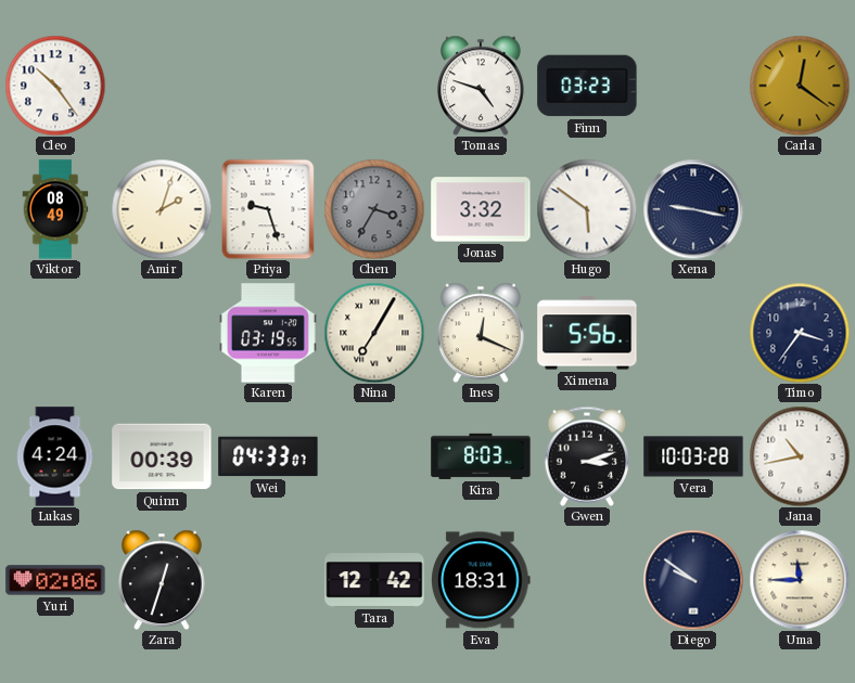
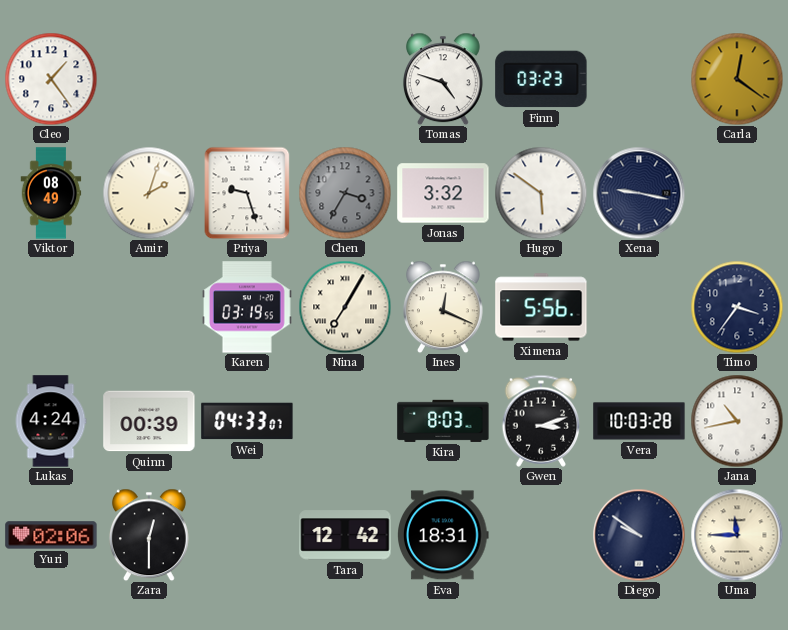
Cleo: 10:24 -> 1:24 (51, 79)
Zara: 12:33 -> 12:30 (149, 535)
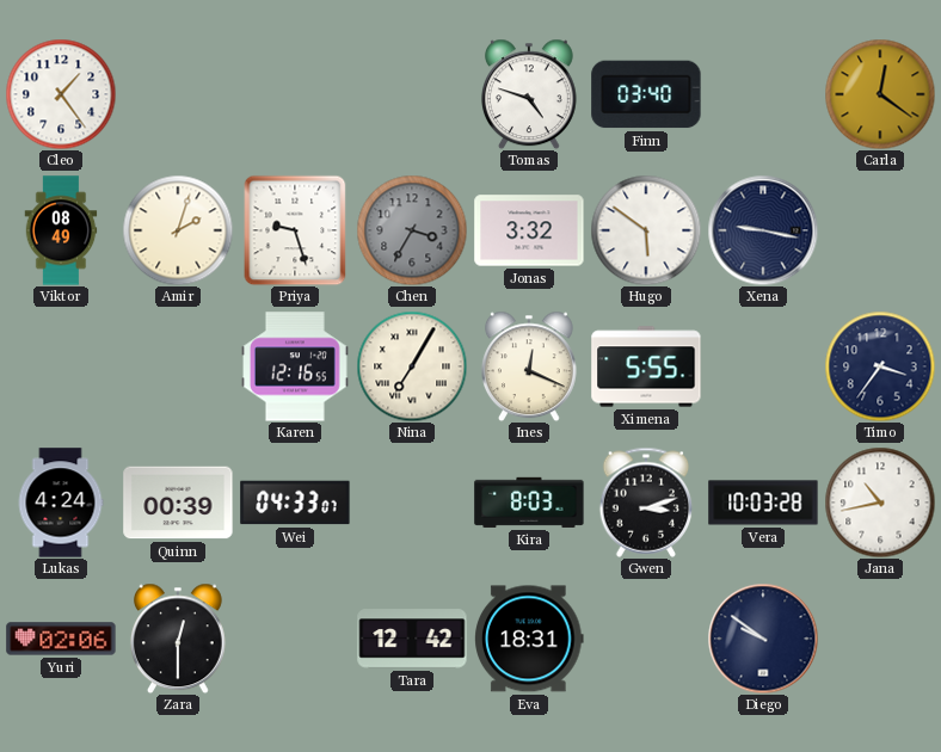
Finn: 03:23 -> 03:40 (646, 94)
Karen: 03:19 -> 12:16 (296, 366)
Ximena: 5:56 -> 5:55 (646, 366)
Uma: 11:45 -> none (737, 535)
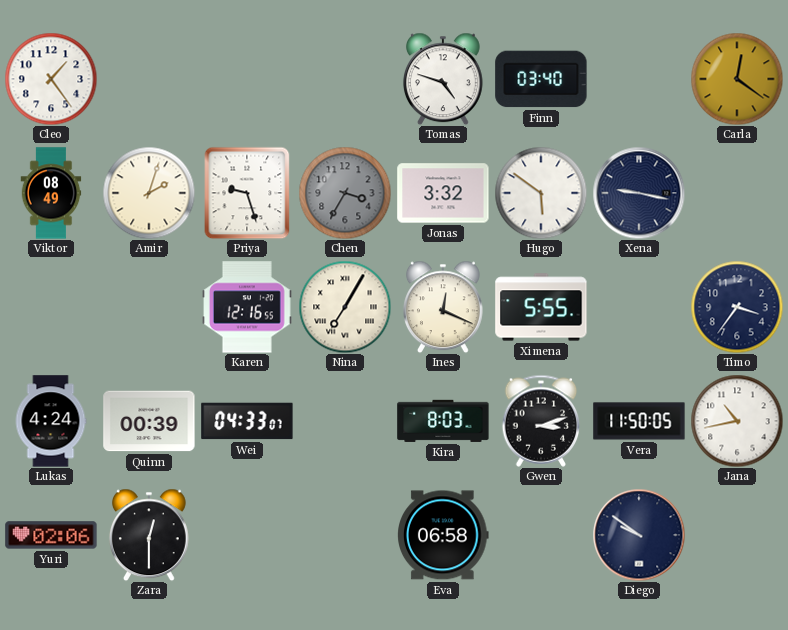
Vera: 10:03 -> 11:50 (639, 421)
Tara: 12:42 -> none (412, 639)
Eva: 18:31 -> 06:58 (444, 535)
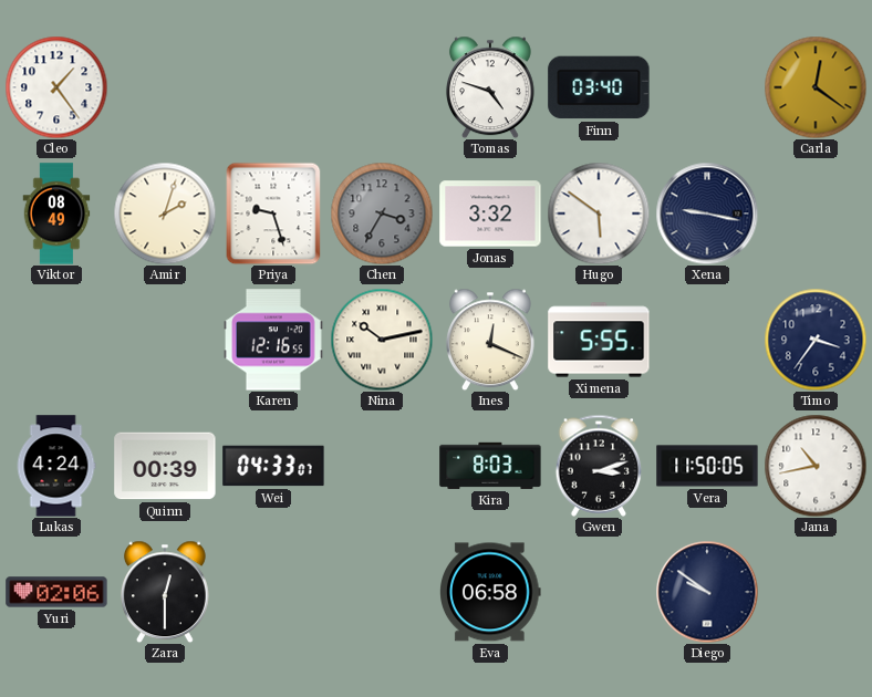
Nina: 7:05 -> 10:13 (382, 340)
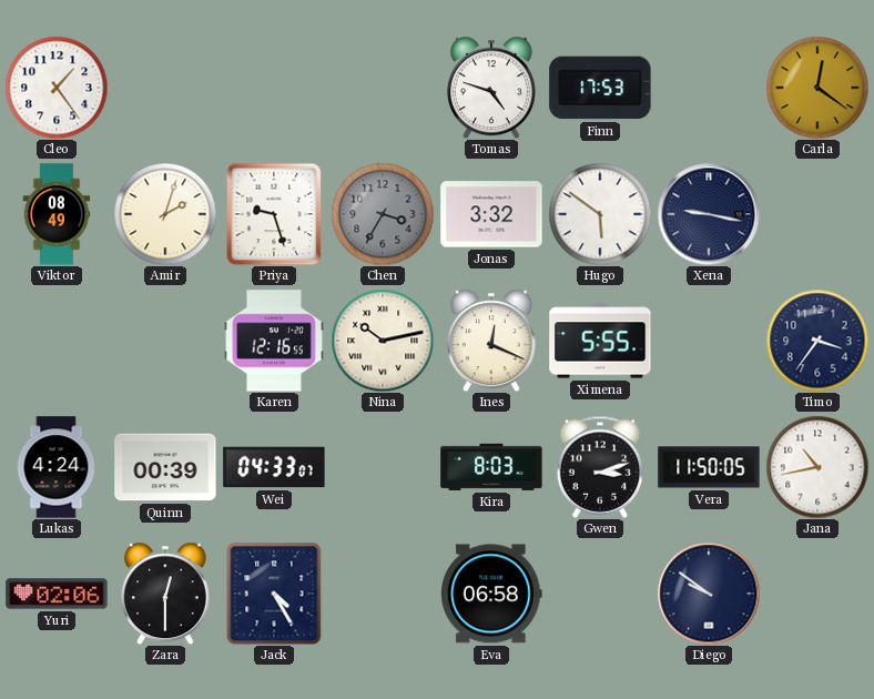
Finn: 03:40 -> 17:53 (600, 88)
Jack: none -> 4:25 (274, 594)
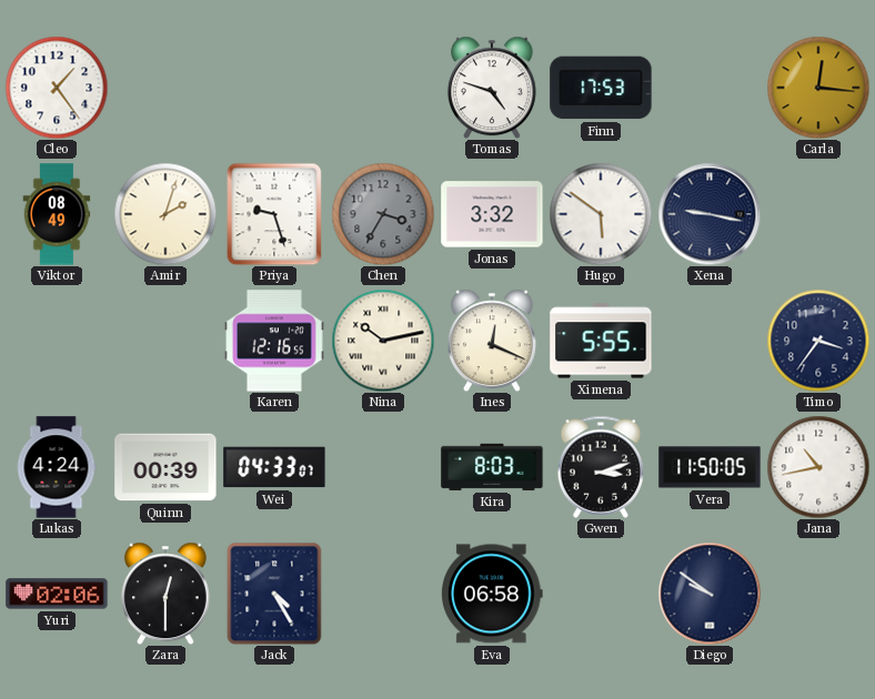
Carla: 12:21 -> 12:16 (818, 88)
